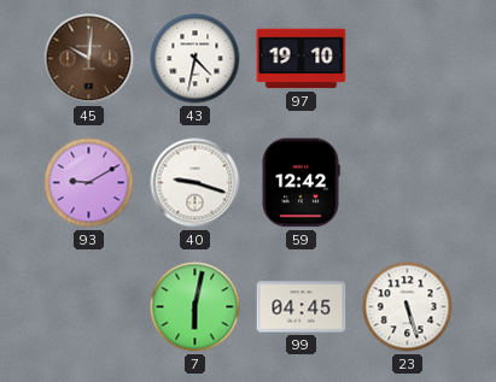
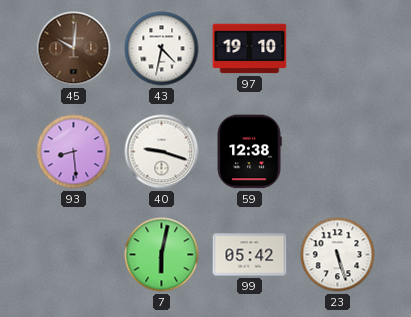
93: 9:10 -> 8:29 (74, 152)
59: 12:42 -> 12:38 (249, 152)
99: 04:45 -> 05:42 (250, 255)
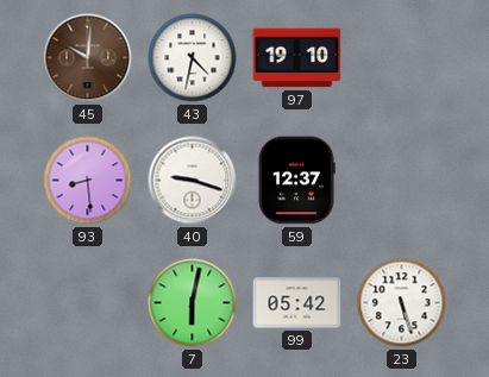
59: 12:38 -> 12:37 (296, 181)
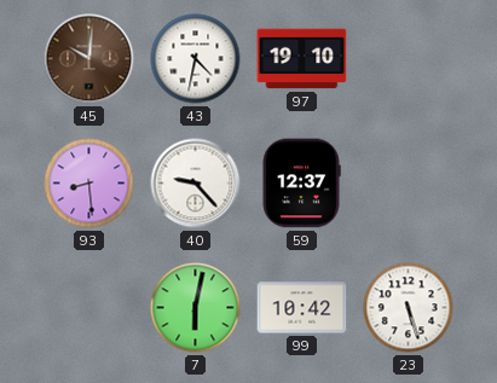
40: 9:18 -> 9:23 (196, 184)
99: 05:42 -> 10:42 (302, 308)
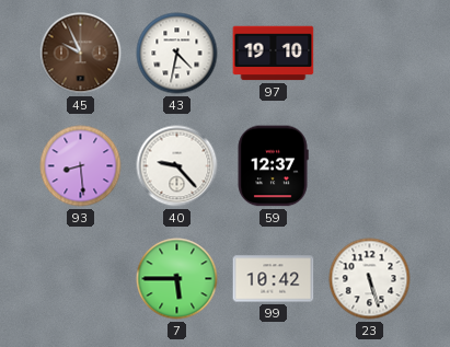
45: 10:01 -> 9:56 (81, 54)
7: 6:02 -> 5:45 (177, 279)
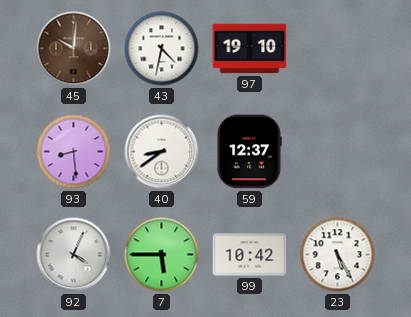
45: 9:56 -> 10:01 (74, 49)
40: 9:23 -> 8:39 (162, 152)
92: none -> 4:04 (74, 255)
23: 5:27 -> 5:25 (338, 255)
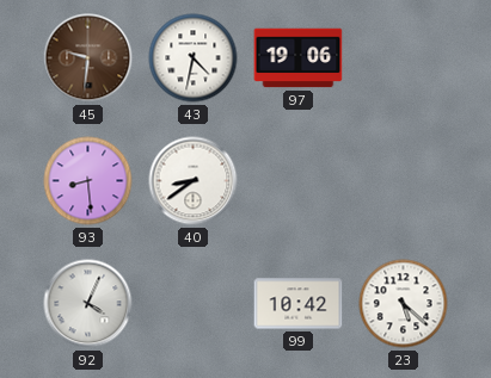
45: 10:01 -> 9:31 (88, 58)
97: 19:10 -> 19:06 (299, 58)
59: 12:37 -> none (249, 152)
7: 5:45 -> none (162, 255)
23: 5:25 -> 5:22 (404, 304)
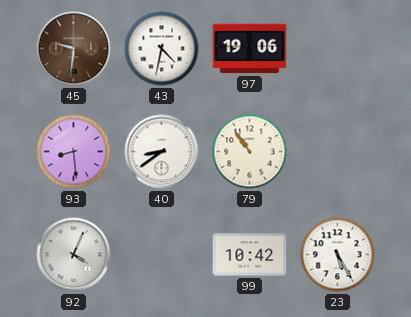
79: none -> 10:54 (250, 152)
23: 5:22 -> 5:25 (338, 255)
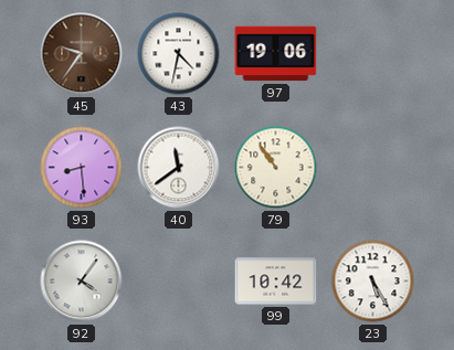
45: 9:31 -> 9:36 (82, 54)
40: 8:39 -> 11:39 (179, 168)
92: 4:04 -> 4:06 (82, 282)
